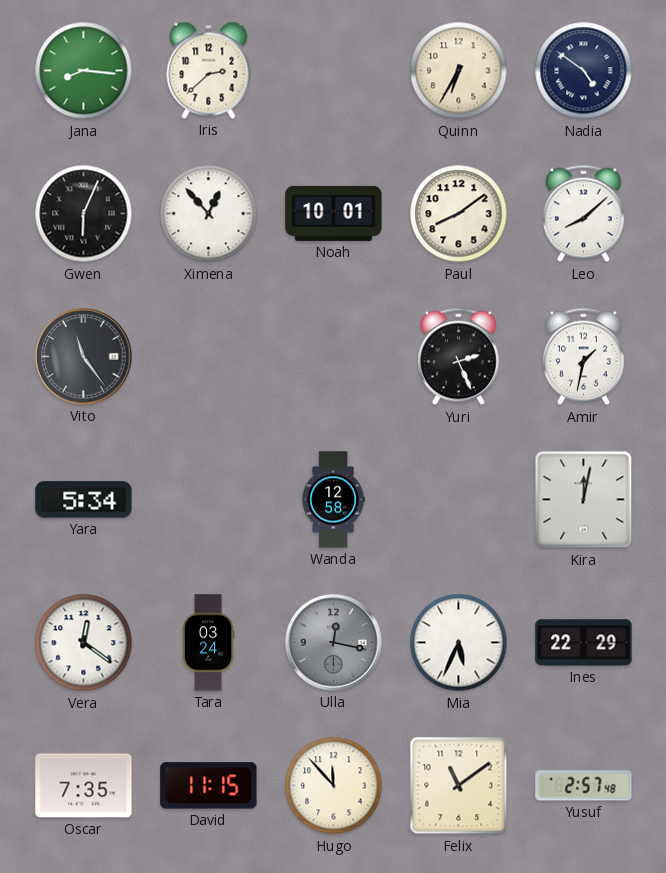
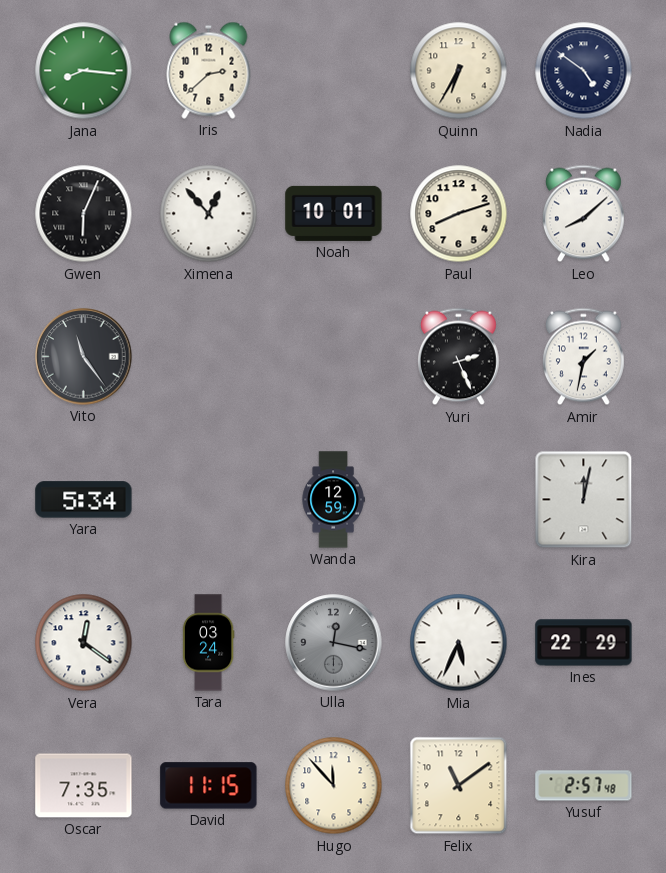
Paul: 8:09 -> 8:12 (459, 214)
Wanda: 12:58 -> 12:59 (333, 500)
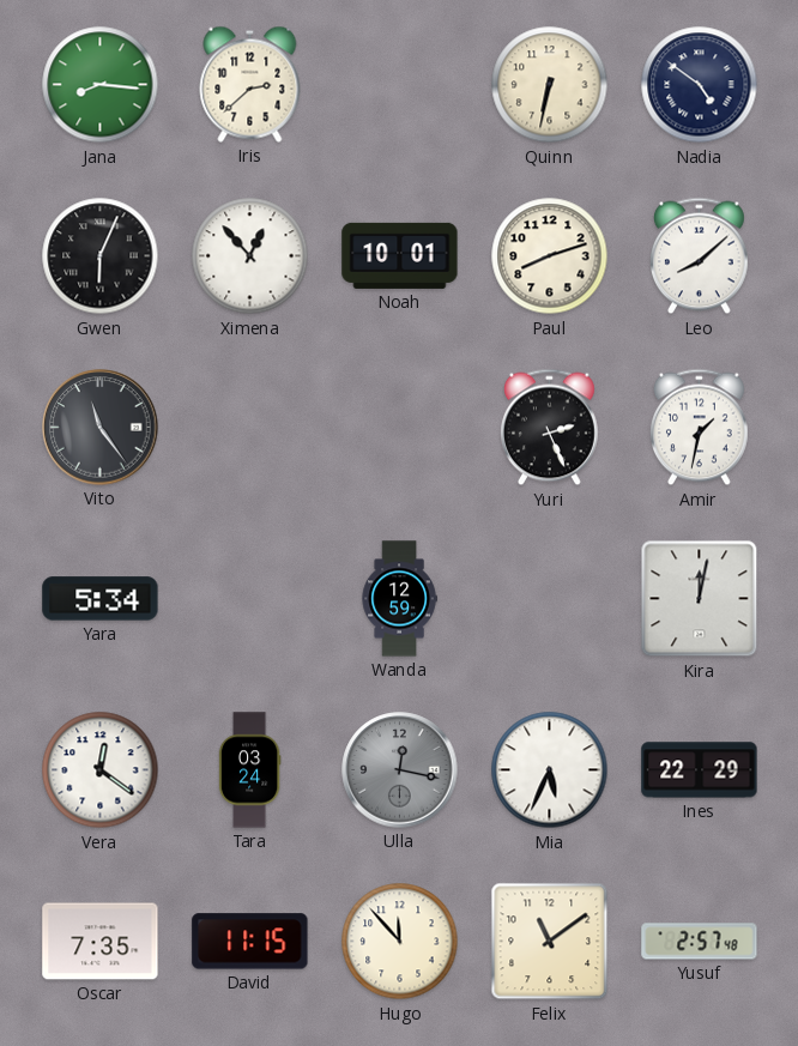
Quinn: 6:35 -> 6:32 (550, 85)
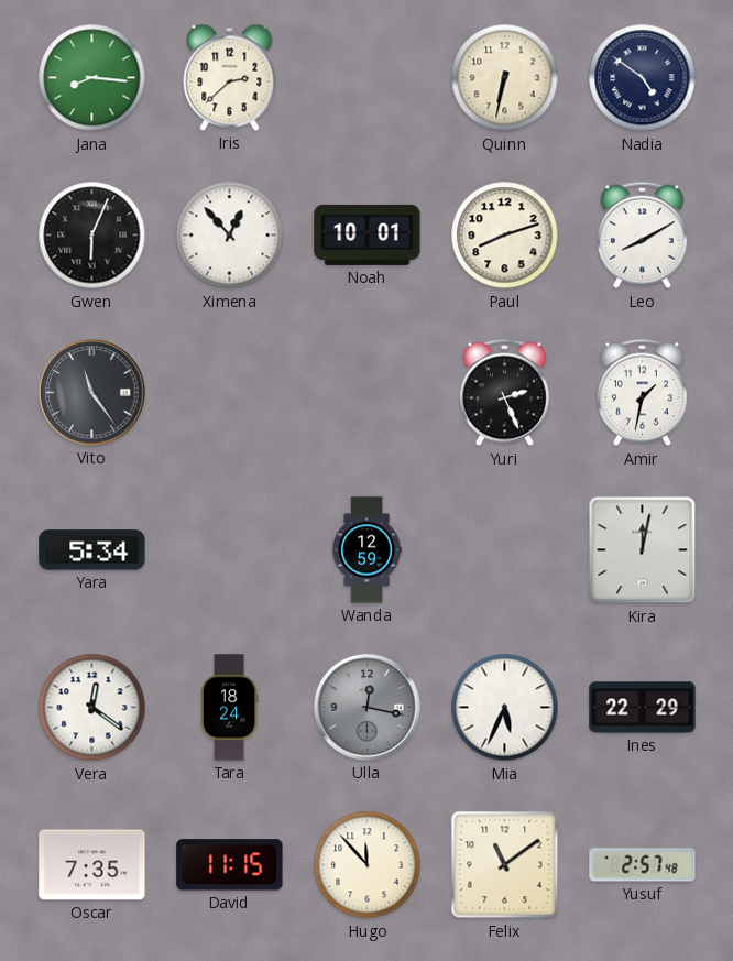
Leo: 8:08 -> 8:10 (642, 236)
Tara: 03:24 -> 18:24 (229, 708)
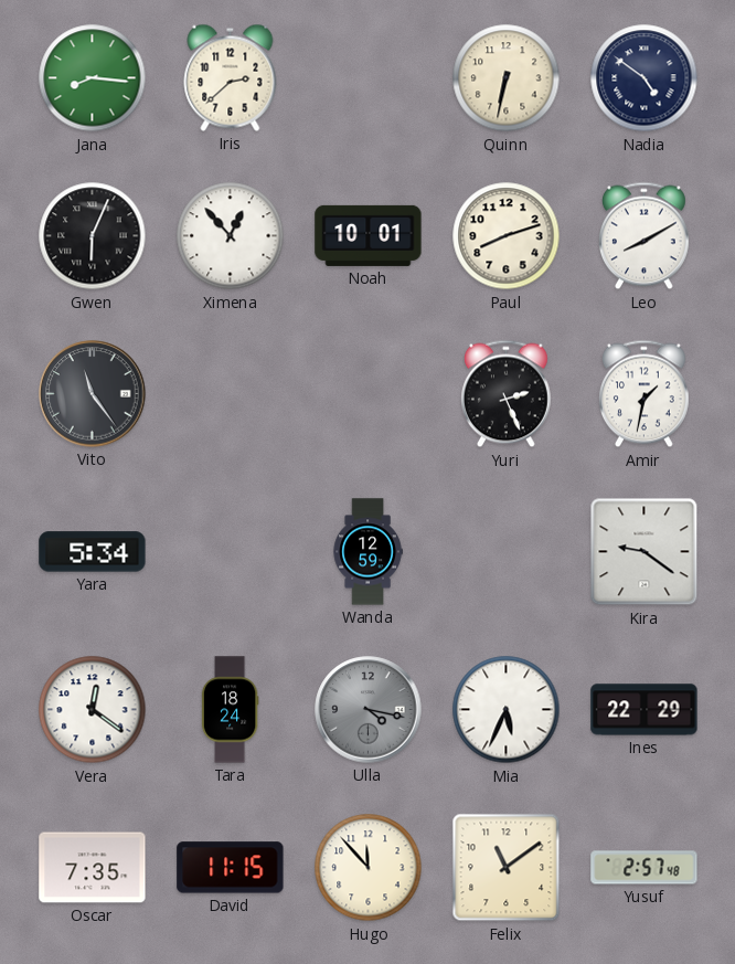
Kira: 12:02 -> 9:21 (645, 552)
Ulla: 12:17 -> 4:17 (369, 710)
